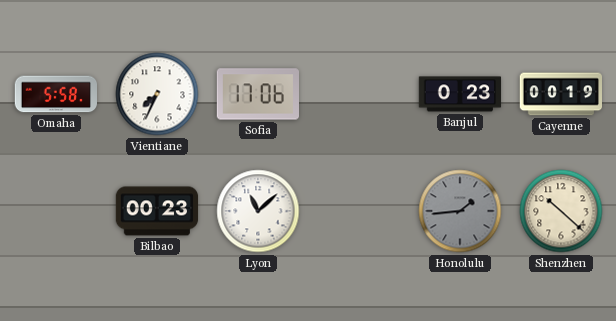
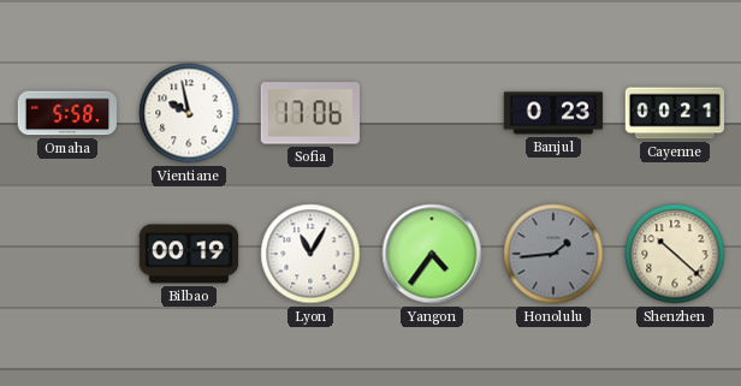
Vientiane: 7:34 -> 9:58 (189, 113)
Cayenne: 00:19 -> 00:21 (675, 113)
Bilbao: 00:23 -> 00:19 (189, 254)
Lyon: 11:08 -> 11:05 (310, 254)
Yangon: none -> 4:36 (432, 254)
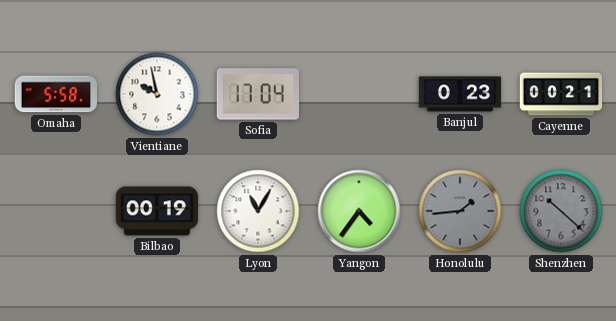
Sofia: 17:06 -> 17:04 (257, 94)
Shenzhen dial: cream -> grey (561, 211)
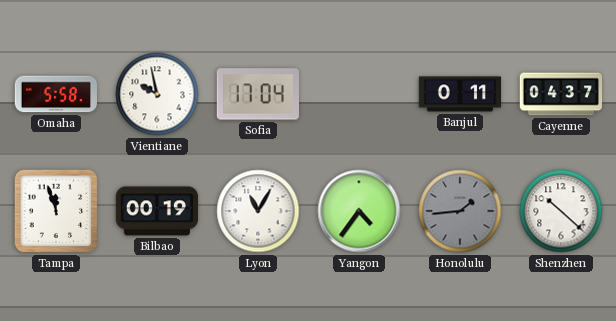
Banjul: 0:23 -> 0:11 (460, 94)
Cayenne: 00:21 -> 04:37 (561, 94)
Tampa: none -> 11:57 (56, 211)
Shenzhen dial: grey -> white (561, 211)
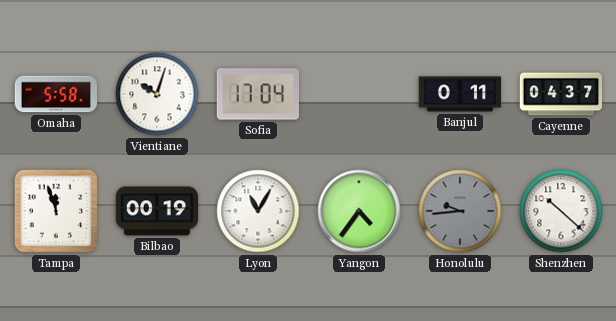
Vientiane: 9:58 -> 10:03 (157, 94)
Honolulu: 1:44 -> 9:44 (460, 211)
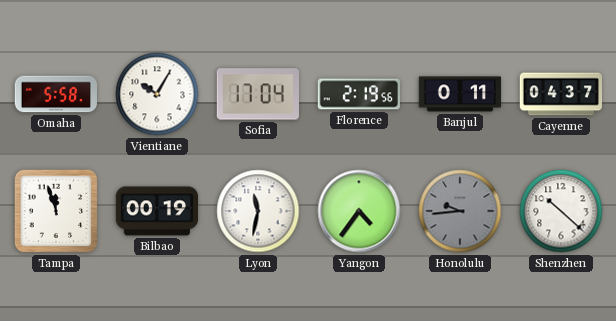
Vientiane: 10:03 -> 10:05 (157, 94)
Florence: none -> 2:19 (359, 94)
Lyon: 11:05 -> 11:32 (258, 211)
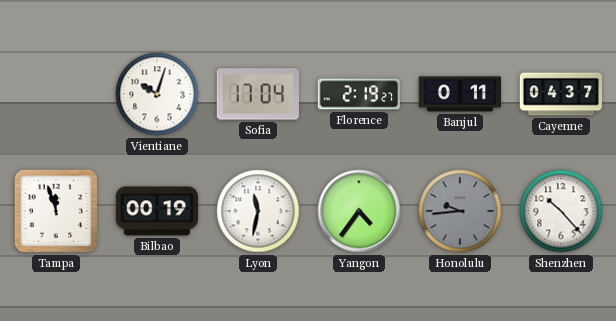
Omaha: 5:58 -> none (56, 94)
Vientiane: 10:05 -> 10:03 (157, 94)
Florence: 2:19:56 -> 2:19:27 (359, 94)
Shenzhen: 10:22 -> 10:23 (561, 211)
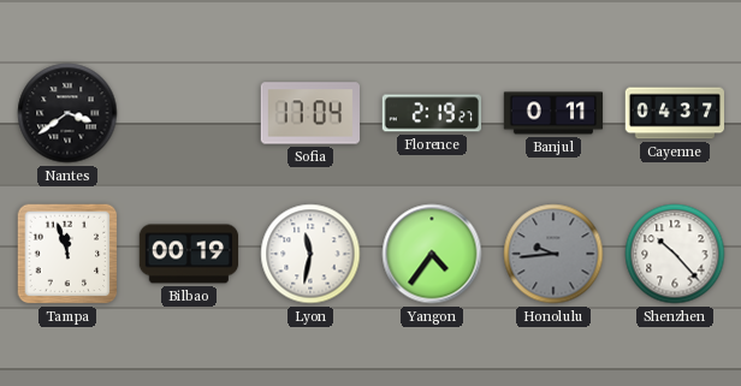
Nantes: none -> 3:39 (67, 113)
Vientiane: 10:03 -> none (157, 94)
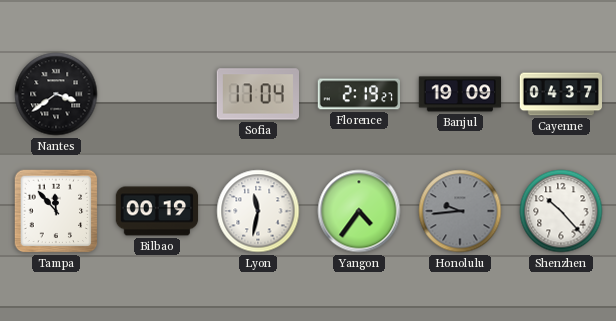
Banjul: 0:11 -> 19:09 (460, 94)
Tampa: 11:57 -> 11:53 (56, 211)
